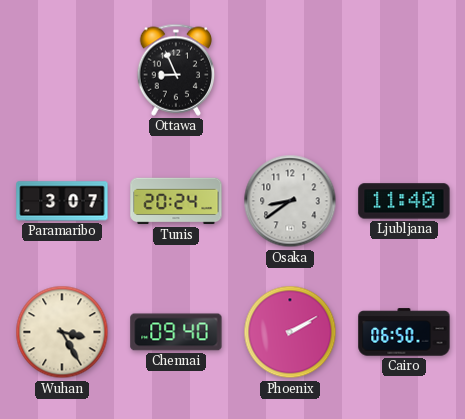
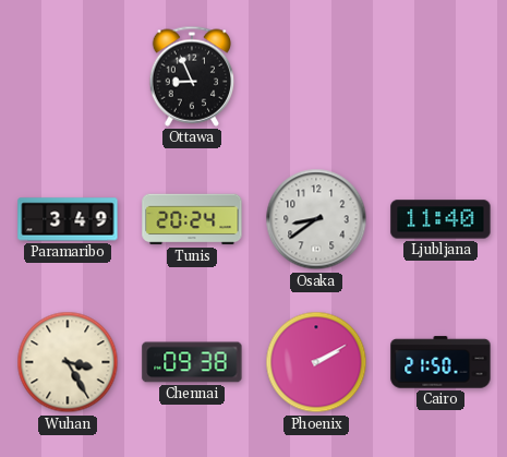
Paramaribo: 3:07 -> 3:49 (68, 219)
Chennai: 09:40 -> 09:38 (192, 362)
Cairo: 06:50 -> 21:50 (440, 362)
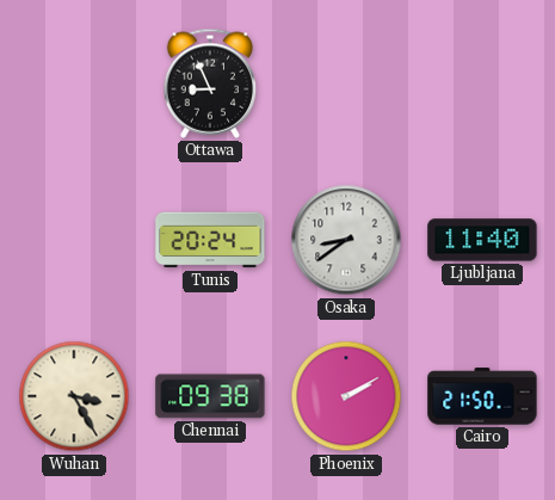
Paramaribo: 3:49 -> none (68, 219)
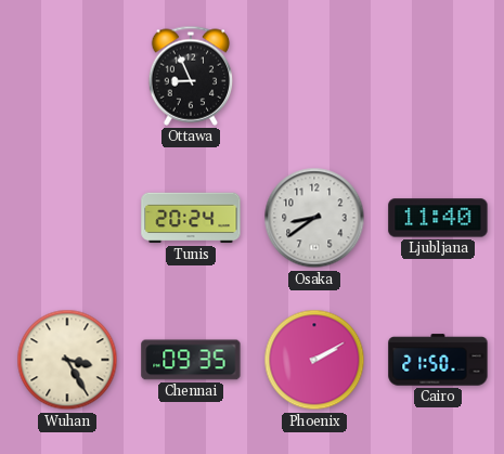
Chennai: 09:38 -> 09:35 (191, 360)
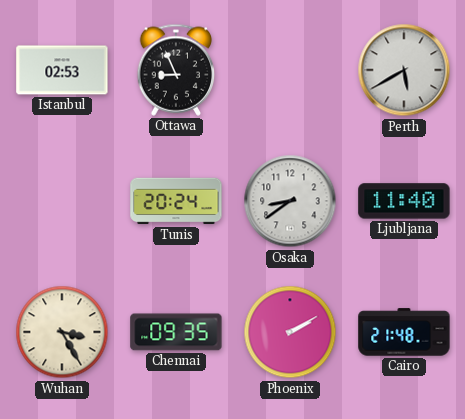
Istanbul: none -> 02:53 (62, 70)
Perth: none -> 5:40 (404, 70)
Cairo: 21:50 -> 21:48 (404, 332)
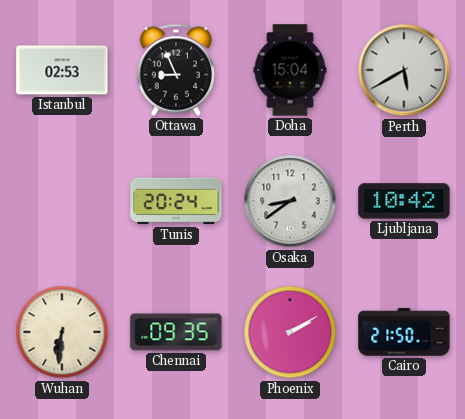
Doha: none -> 15:04 (290, 70)
Ljubljana: 11:40 -> 10:42 (404, 201)
Wuhan: 3:25 -> 6:31 (62, 332)
Cairo: 21:48 -> 21:50 (404, 332)
